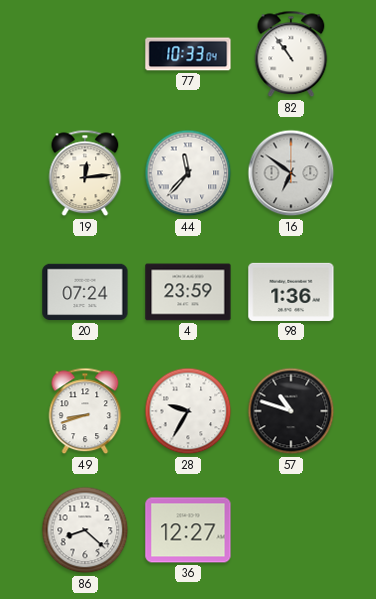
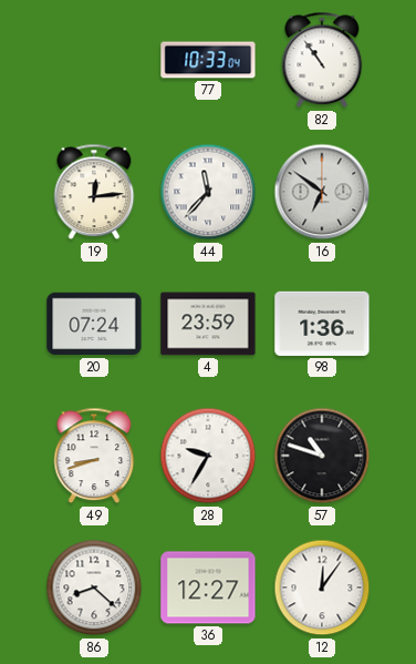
12: none -> 12:06 (322, 588)
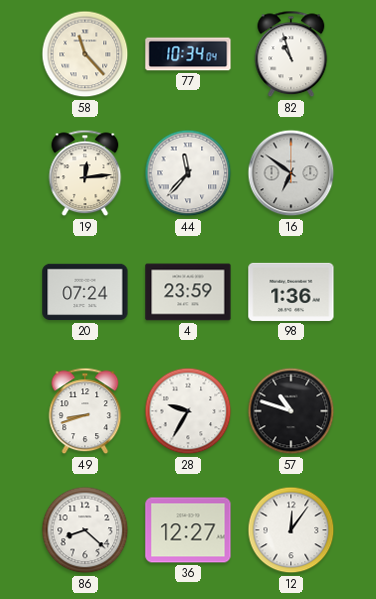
58: none -> 11:23 (85, 54)
77: 10:33 -> 10:34 (188, 54)
82: 10:54 -> 10:57 (291, 54)
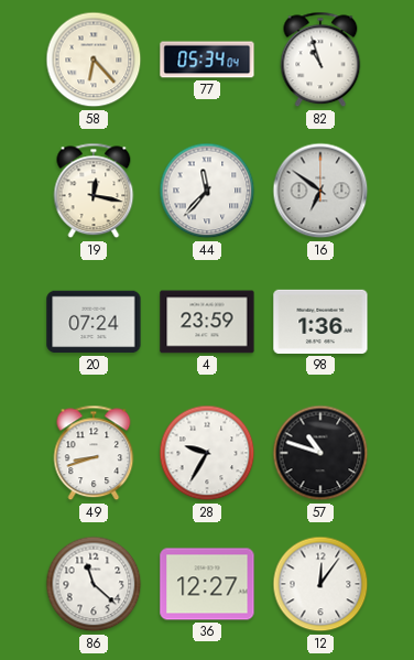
58: 11:23 -> 6:23 (94, 59)
77: 10:34 -> 05:34 (207, 59)
19: 12:14 -> 12:17 (94, 191)
86: 8:22 -> 11:22 (94, 584)
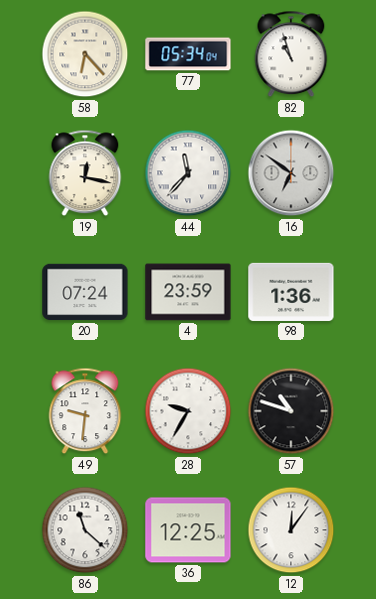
49: 8:42 -> 9:31 (85, 411)
36: 12:27 -> 12:25 (188, 530)
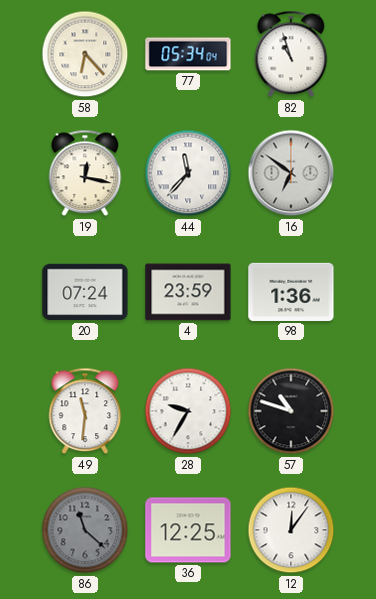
49: 9:31 -> 11:31 (85, 411)
86 dial: white -> grey (85, 530)
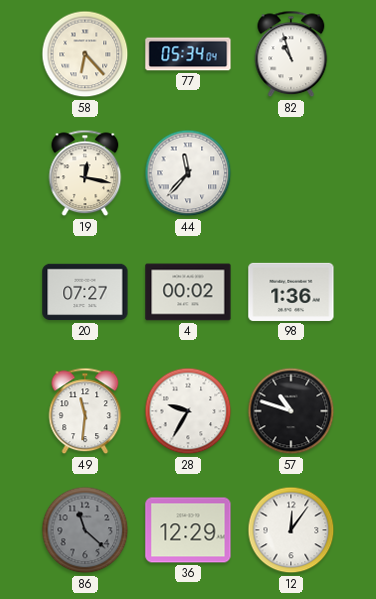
16: 6:51 -> none (291, 173)
20: 07:24 -> 07:27 (85, 292)
4: 23:59 -> 00:02 (188, 292)
36: 12:25 -> 12:29 (188, 530)
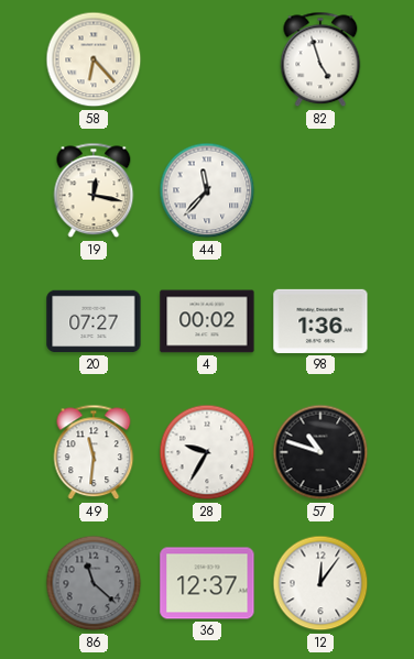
77: 05:34 -> none (188, 54)
82: 10:57 -> 4:57 (320, 59)
36: 12:29 -> 12:37 (207, 583)
